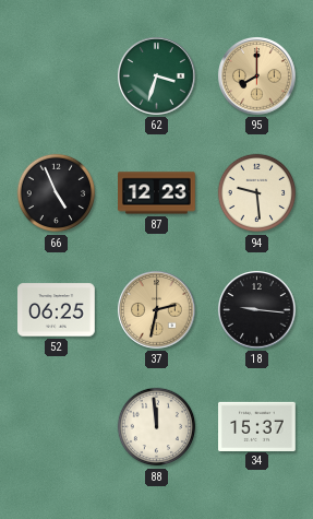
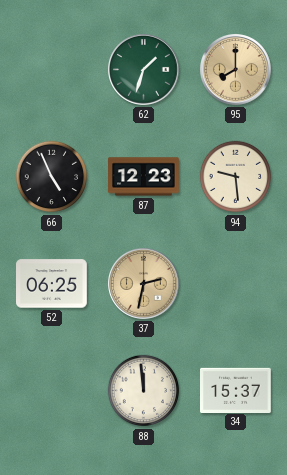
62: 3:33 -> 1:33 (144, 70)
18: 9:16 -> none (257, 310)
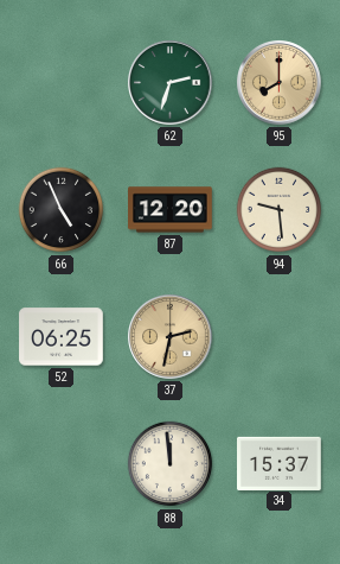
62: 1:33 -> 2:33 (171, 83)
87: 12:23 -> 12:20 (171, 210)
